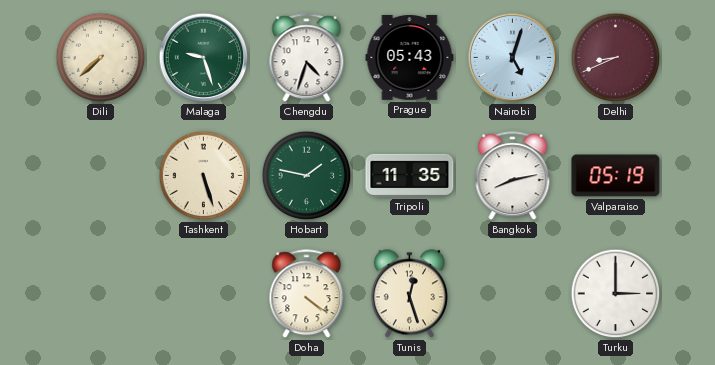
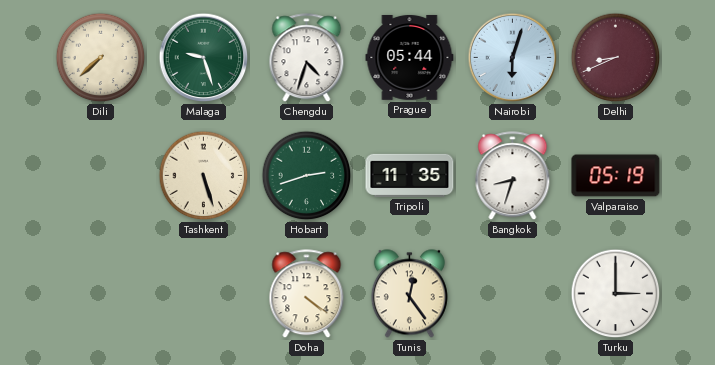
Prague: 05:43 -> 05:44 (410, 58)
Nairobi: 5:03 -> 6:03 (513, 58)
Hobart: 1:47 -> 2:42 (307, 176)
Bangkok: 8:13 -> 8:33 (513, 176)
Tunis: 12:27 -> 12:24 (409, 294)
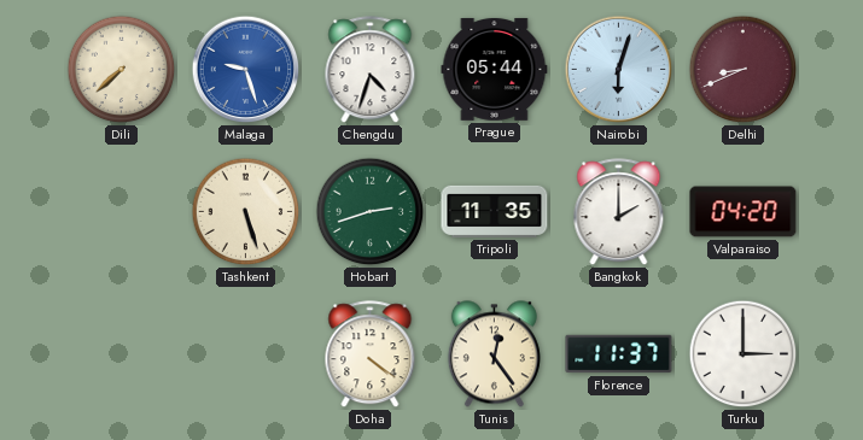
Malaga dial: green -> blue (246, 70)
Bangkok: 8:33 -> 2:00 (619, 212)
Valparaiso: 05:19 -> 04:20 (744, 212)
Florence: none -> 11:37 (619, 354)
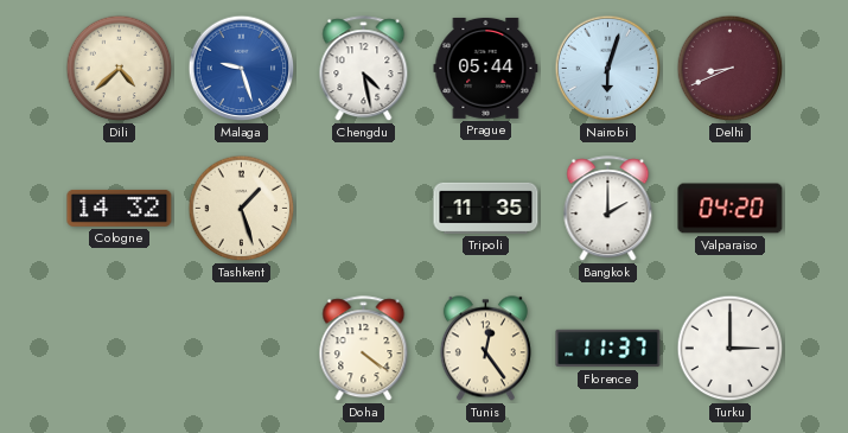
Dili: 7:38 -> 4:38 (120, 69)
Chengdu: 4:33 -> 4:28 (364, 69)
Cologne: none -> 14:32 (120, 208)
Tashkent: 5:27 -> 1:27 (242, 209)
Hobart: 2:42 -> none (371, 212)
